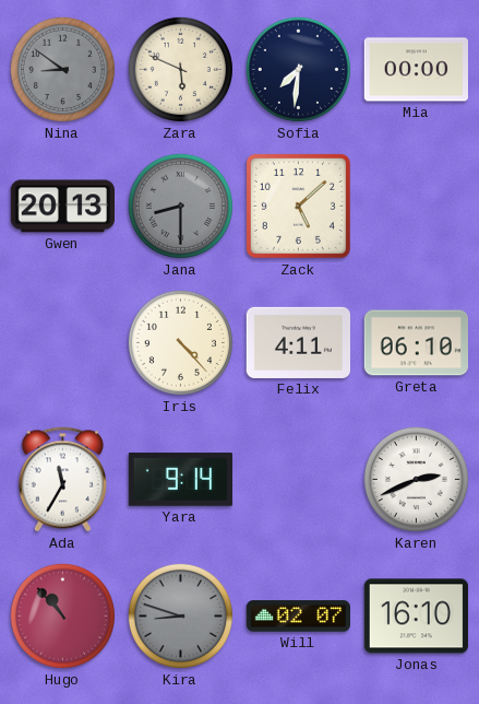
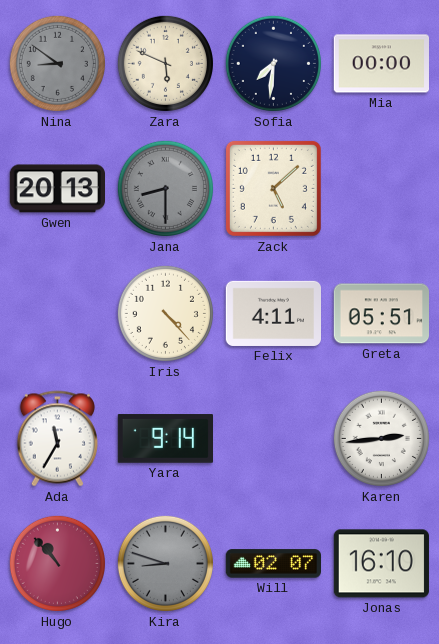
Greta: 06:10 -> 05:51 (381, 314)
Karen: 2:41 -> 2:44 (381, 438)
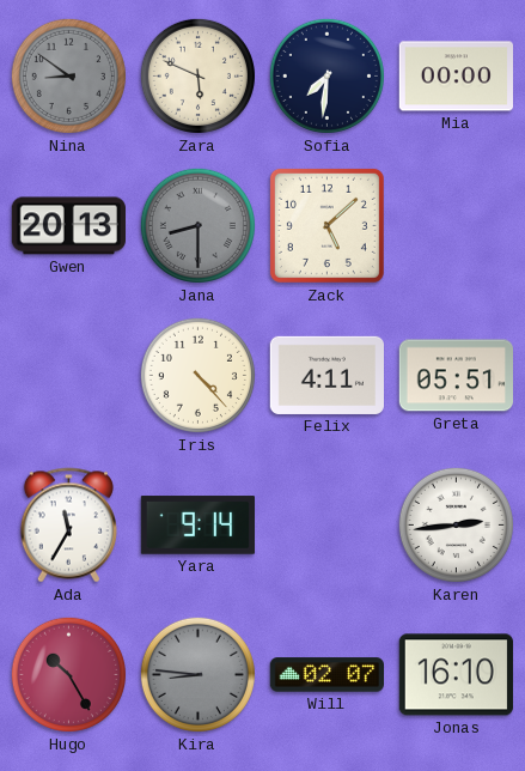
Hugo: 10:53 -> 10:25 (68, 674)
Kira: 8:48 -> 8:46 (197, 674)
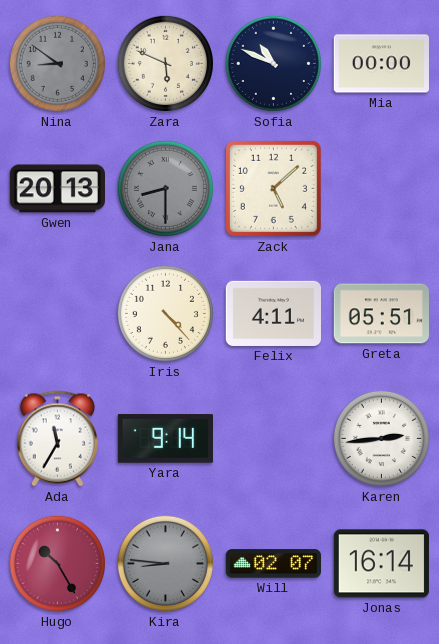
Sofia: 7:31 -> 10:49 (273, 63)
Jonas: 16:10 -> 16:14 (381, 564)
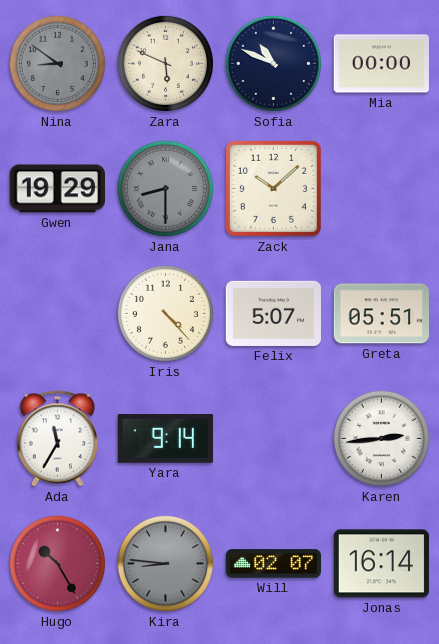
Gwen: 20:13 -> 19:29 (57, 189)
Zack: 5:08 -> 10:08 (273, 188)
Felix: 4:11 -> 5:07 (273, 313)
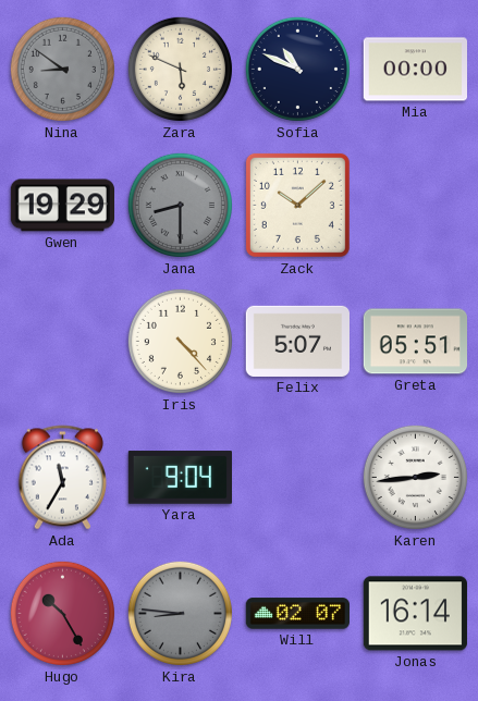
Yara: 9:14 -> 9:04 (180, 478)
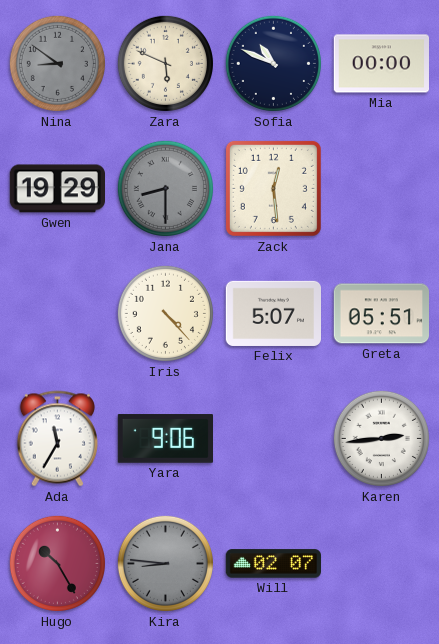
Zack: 10:08 -> 12:29 (273, 188)
Yara: 9:04 -> 9:06 (165, 439)
Jonas: 16:14 -> none (415, 614)
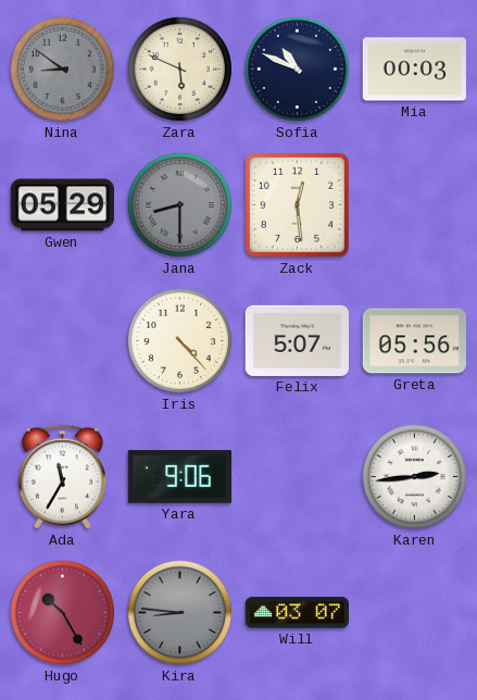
Mia: 00:00 -> 00:03 (414, 70)
Gwen: 19:29 -> 05:29 (62, 205)
Greta: 05:51 -> 05:56 (414, 341)
Will: 02:07 -> 03:07 (297, 613)
